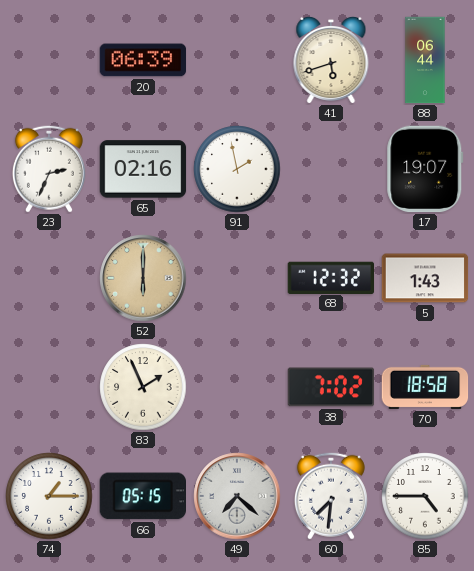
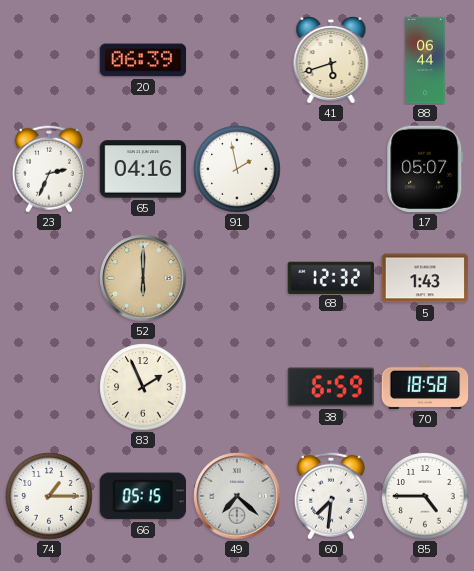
65: 02:16 -> 04:16 (143, 169)
17: 19:07 -> 05:07 (425, 169)
38: 7:02 -> 6:59 (331, 387)
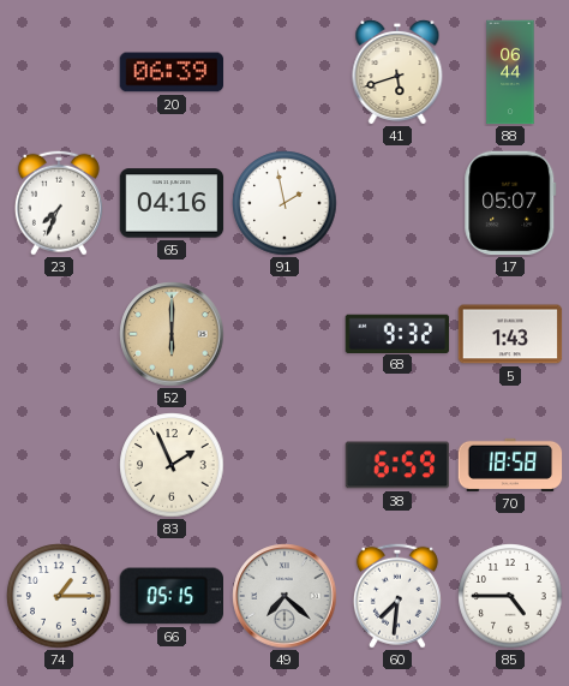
23: 2:34 -> 7:34 (59, 203)
68: 12:32 -> 9:32 (397, 333)
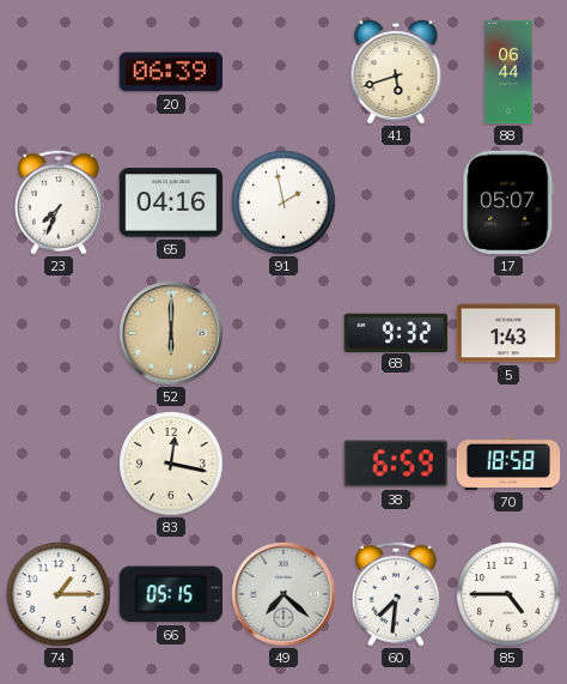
83: 1:56 -> 12:17 (171, 464)
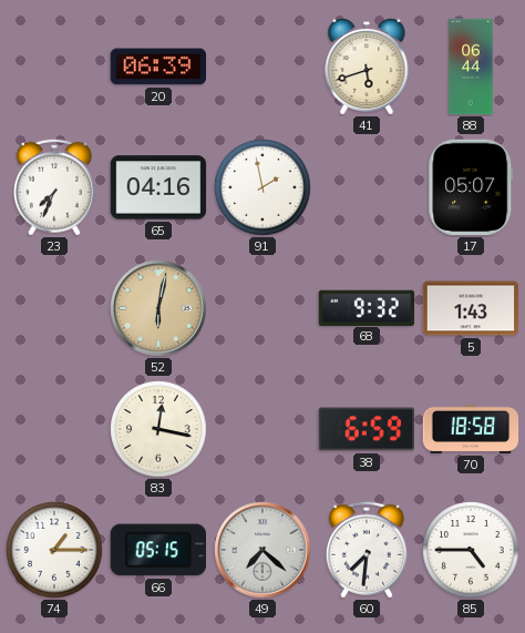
52: 6:00 -> 6:02 (158, 308)
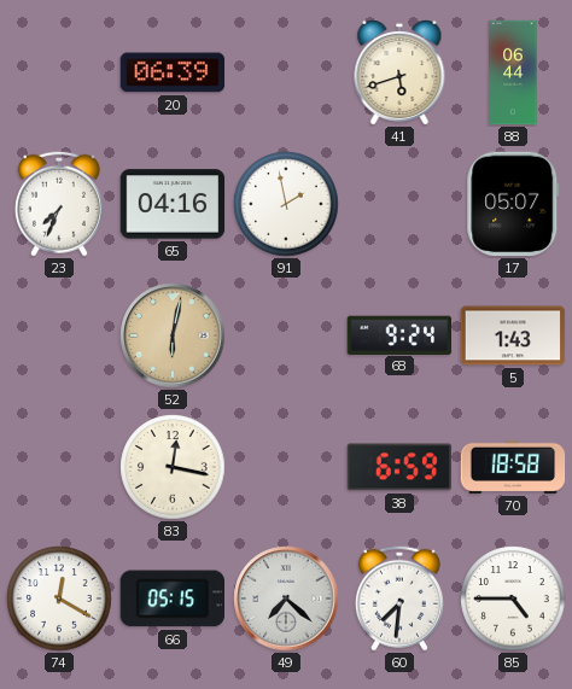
68: 9:32 -> 9:24 (399, 334)
74: 1:15 -> 12:20 (59, 599)
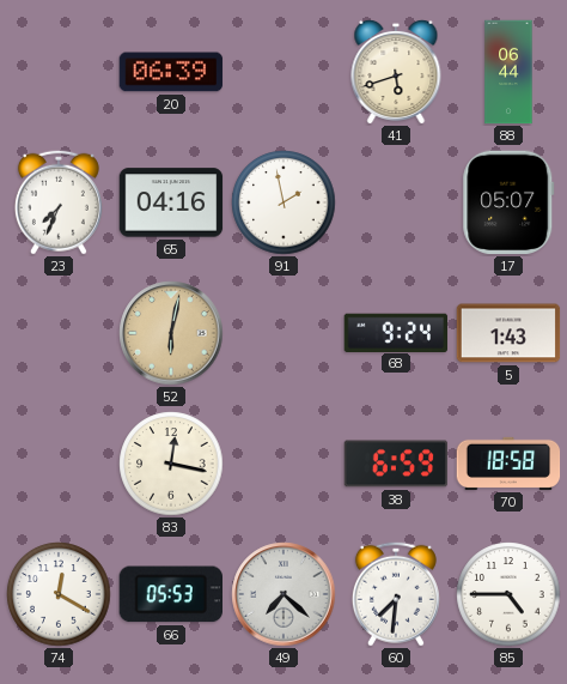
66: 05:15 -> 05:53 (170, 594)
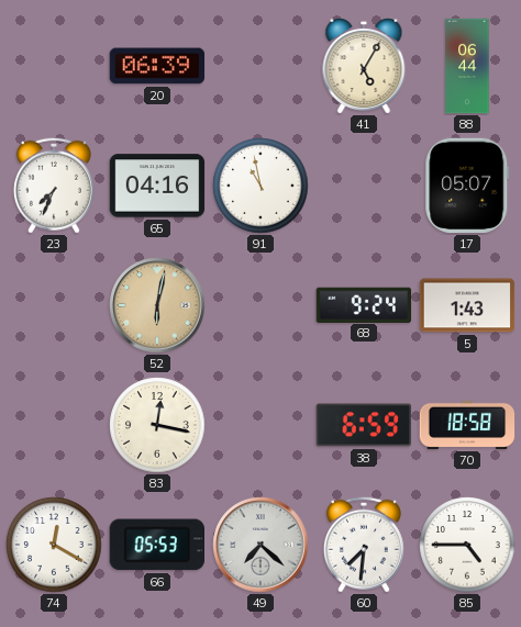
41: 5:42 -> 5:05 (364, 66)
91: 1:58 -> 10:58 (260, 186)
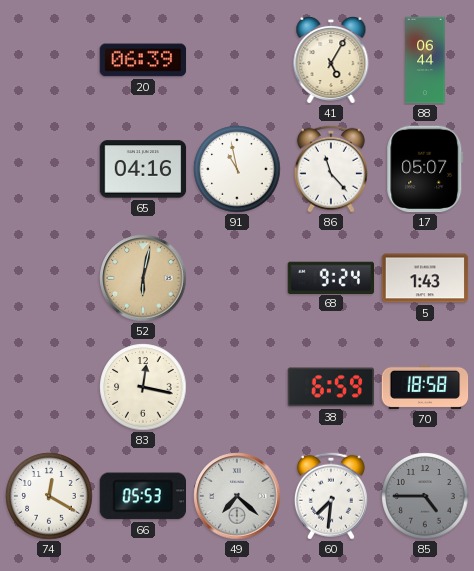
23: 7:34 -> none (54, 186)
86: none -> 11:23 (331, 169)
85 dial: white -> grey (425, 496)
